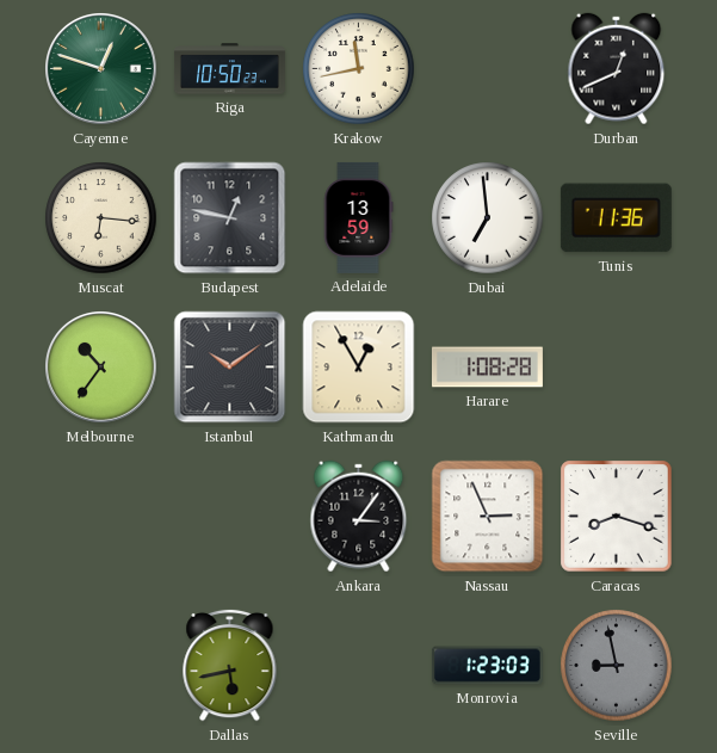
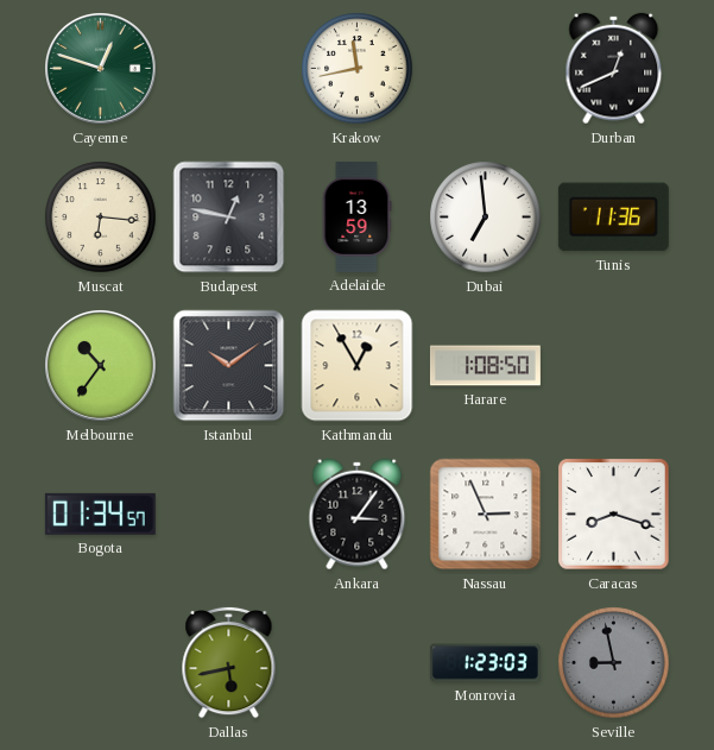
Riga: 10:50 -> none (229, 69)
Harare: 1:08:28 -> 1:08:50 (485, 366)
Bogota: none -> 01:34 (100, 513)
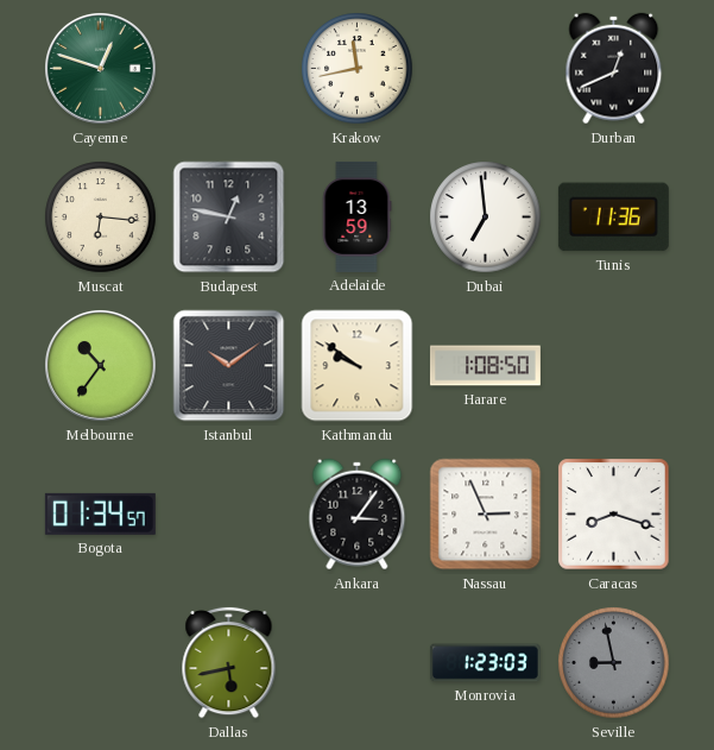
Kathmandu: 12:55 -> 9:51 (358, 366)
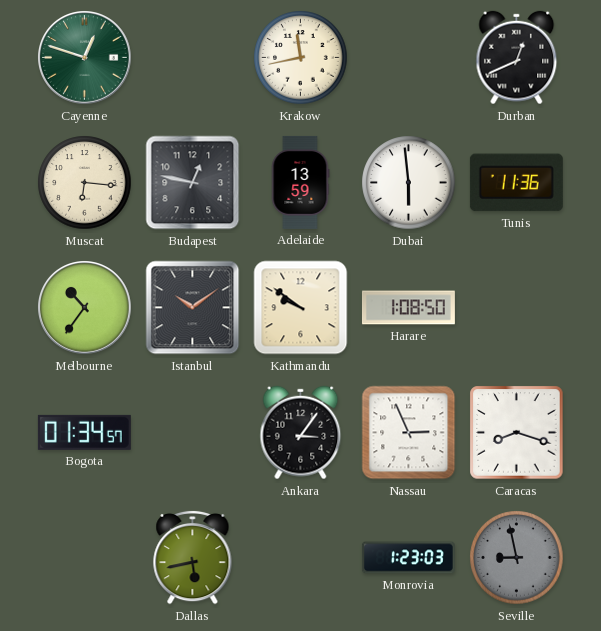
Dubai: 6:59 -> 5:59 (409, 183)
